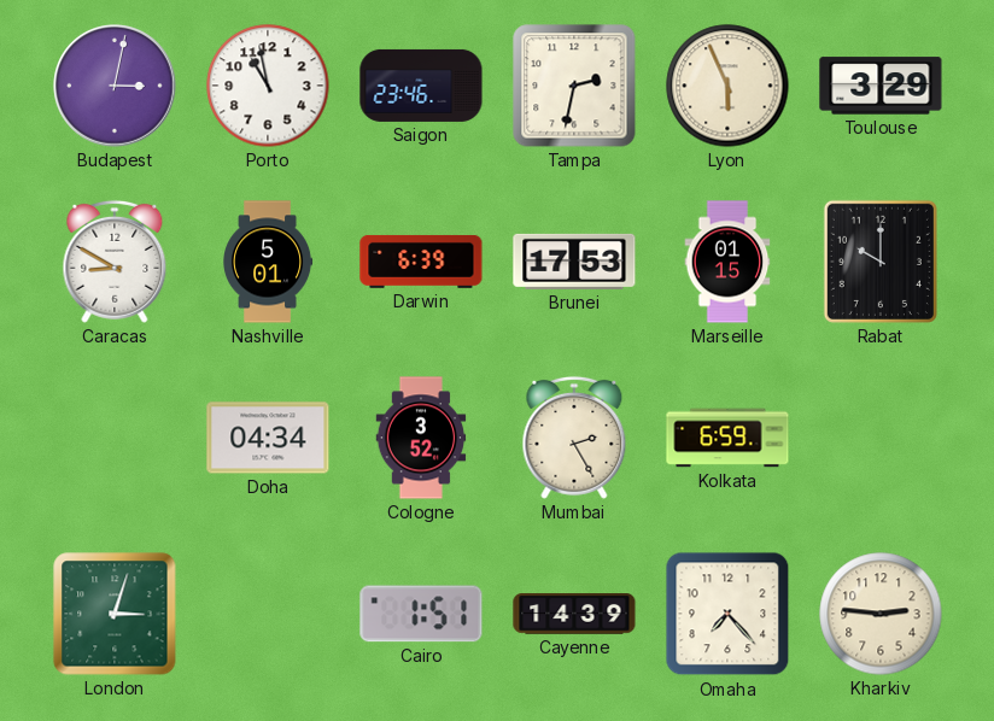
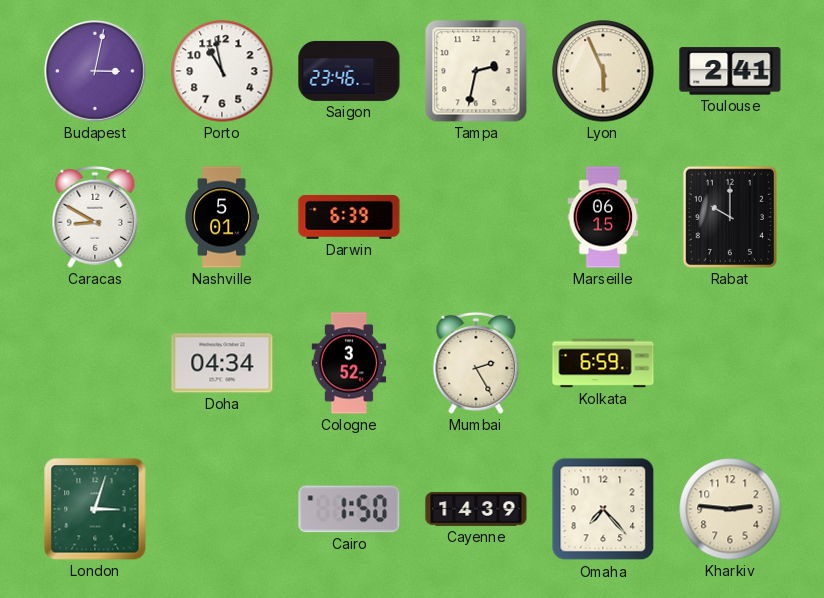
Toulouse: 3:29 -> 2:41 (730, 71)
Brunei: 17:53 -> none (574, 262)
Marseille: 01:15 -> 06:15 (603, 217)
Cairo: 1:51 -> 1:50 (349, 509)
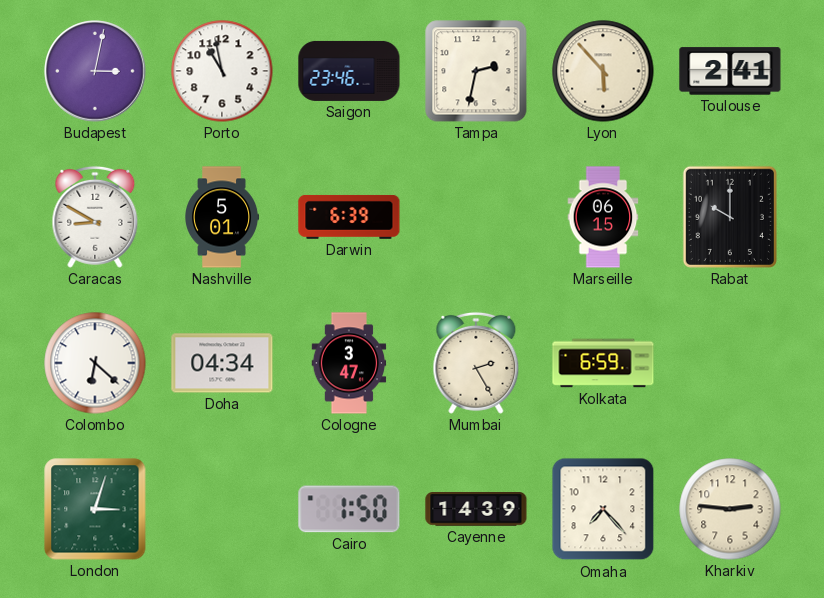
Lyon: 5:56 -> 5:53 (603, 71)
Colombo: none -> 6:22 (95, 363)
Cologne: 3:52 -> 3:47 (349, 363)
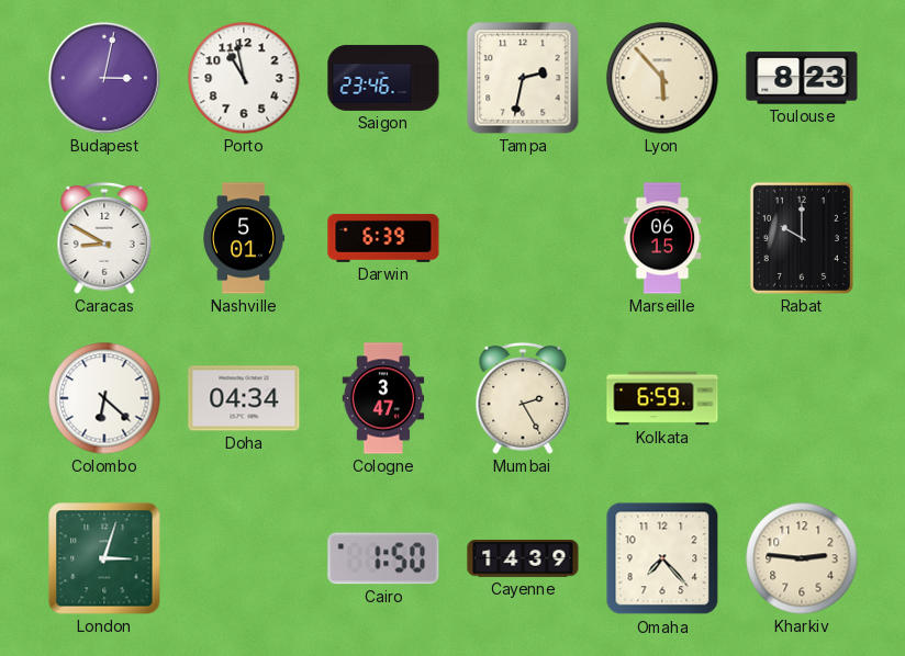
Toulouse: 2:41 -> 8:23 (802, 78)
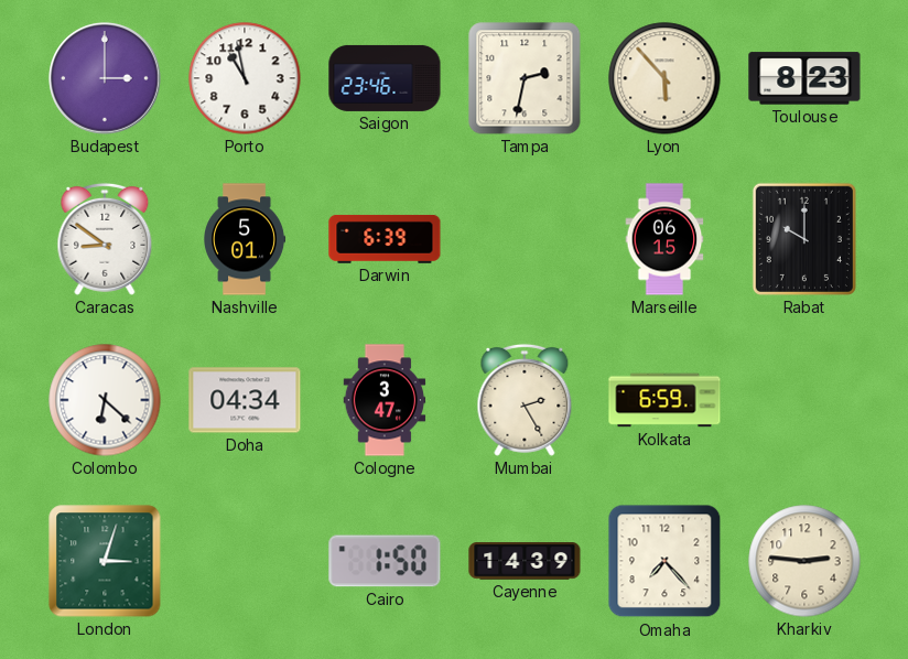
Budapest: 3:02 -> 3:00 (105, 78)
Caracas: 8:50 -> 8:51 (105, 239)
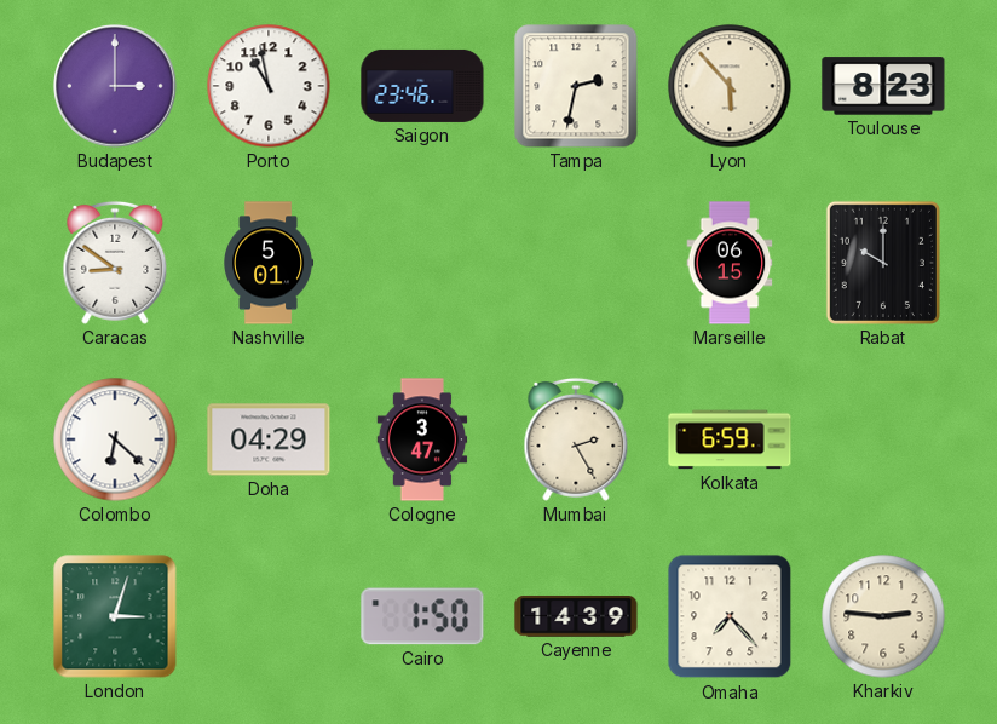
Darwin: 6:39 -> none (385, 239)
Doha: 04:34 -> 04:29 (269, 439)
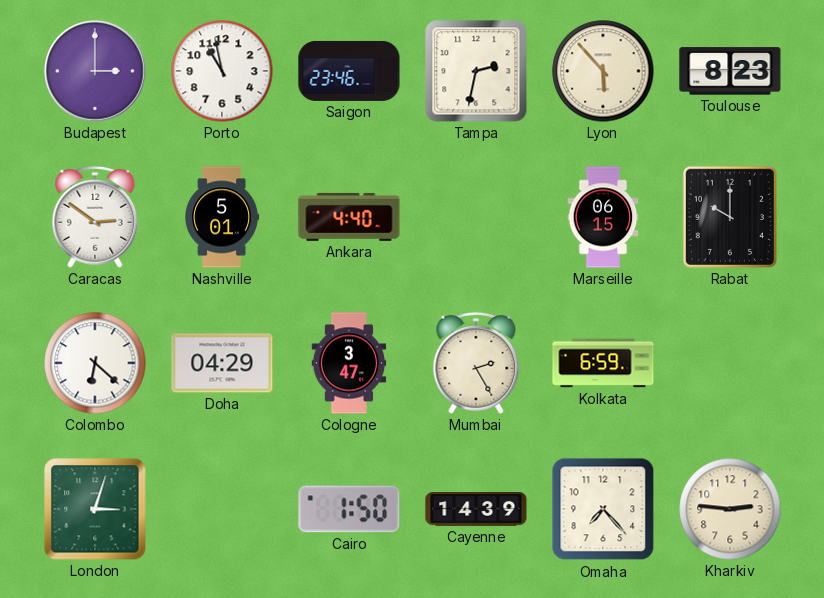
Caracas: 8:51 -> 2:51 (95, 217)
Ankara: none -> 4:40 (349, 217)
